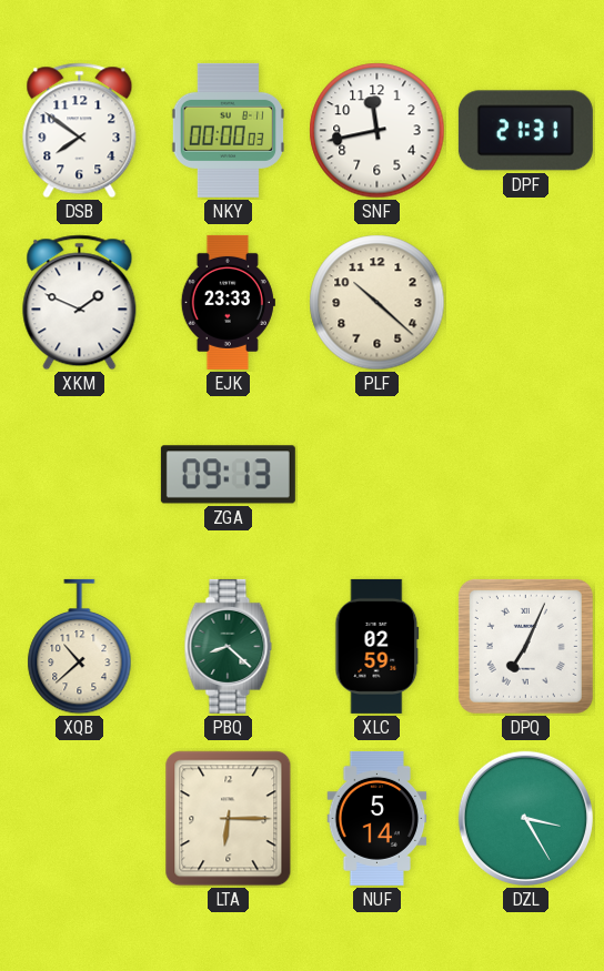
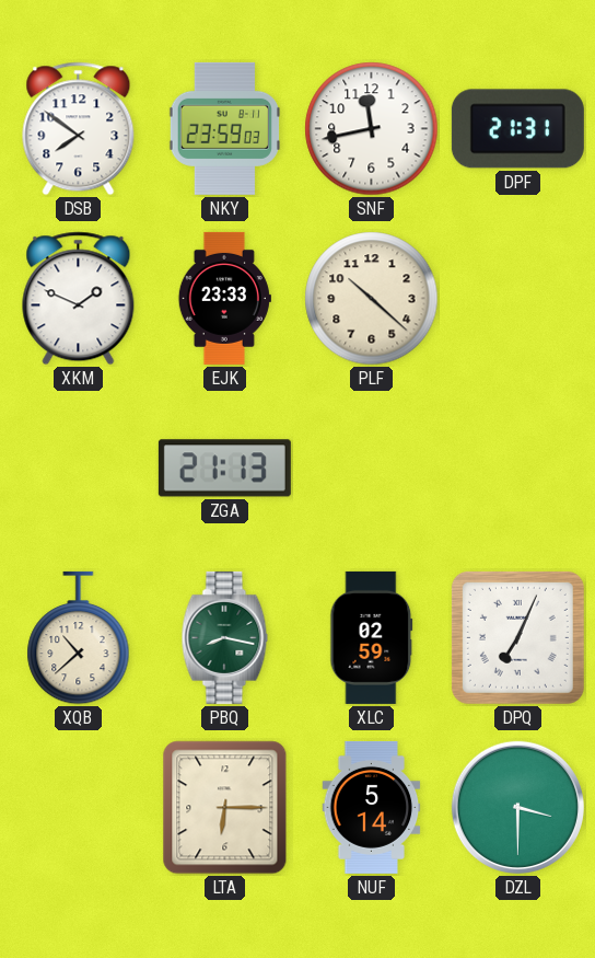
NKY: 00:00 -> 23:59 (224, 128)
ZGA: 09:13 -> 21:13 (224, 469)
PBQ: 8:22 -> 8:17 (225, 637)
DZL: 3:25 -> 3:30 (517, 807)
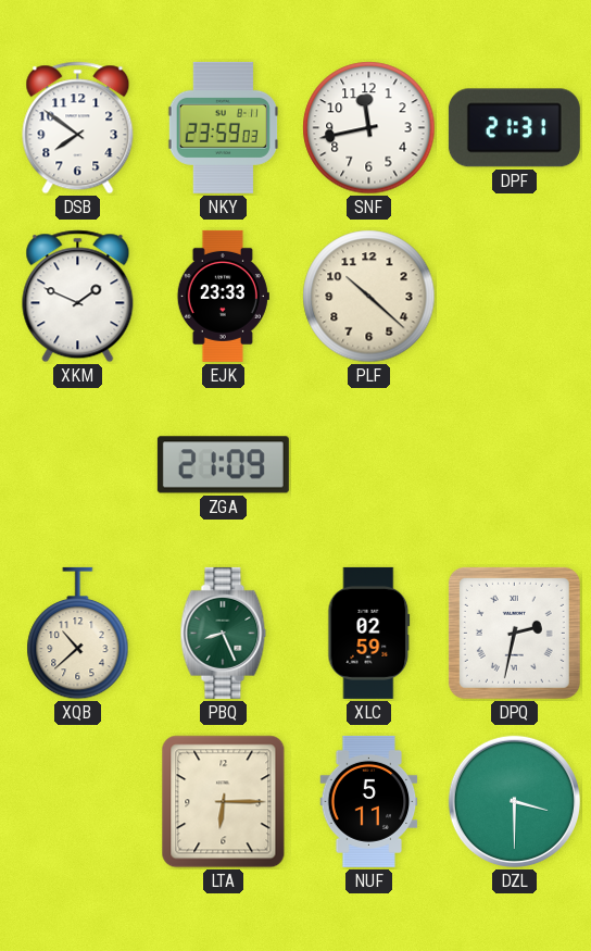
ZGA: 21:13 -> 21:09 (223, 465)
PBQ: 8:17 -> 8:26 (224, 633)
DPQ: 7:04 -> 2:32 (514, 633)
NUF: 5:14 -> 5:11 (369, 801)
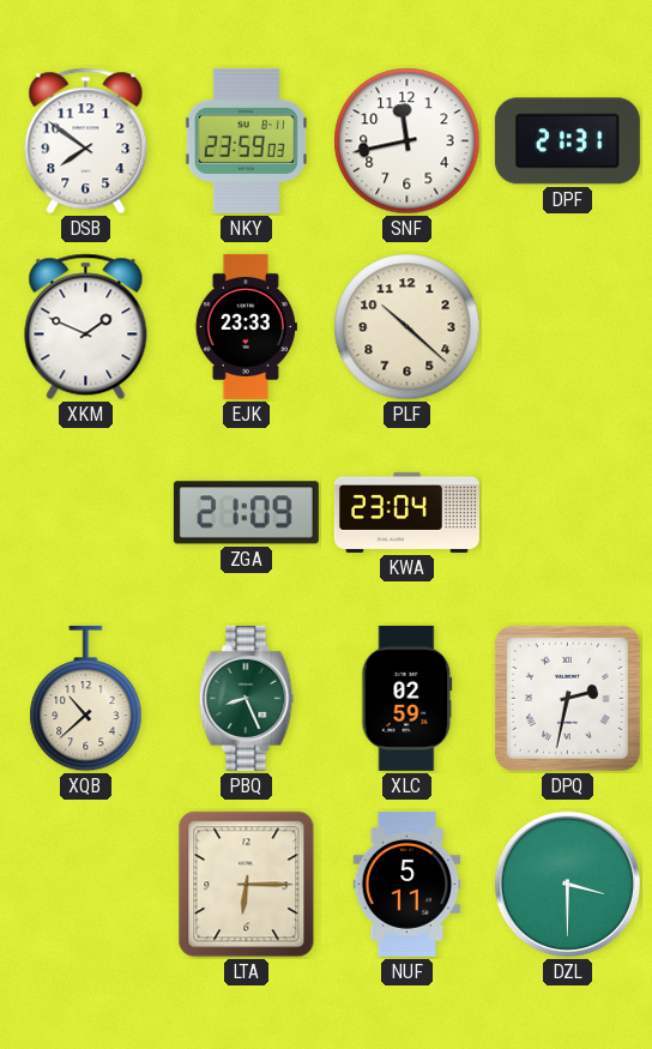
KWA: none -> 23:04 (406, 512)
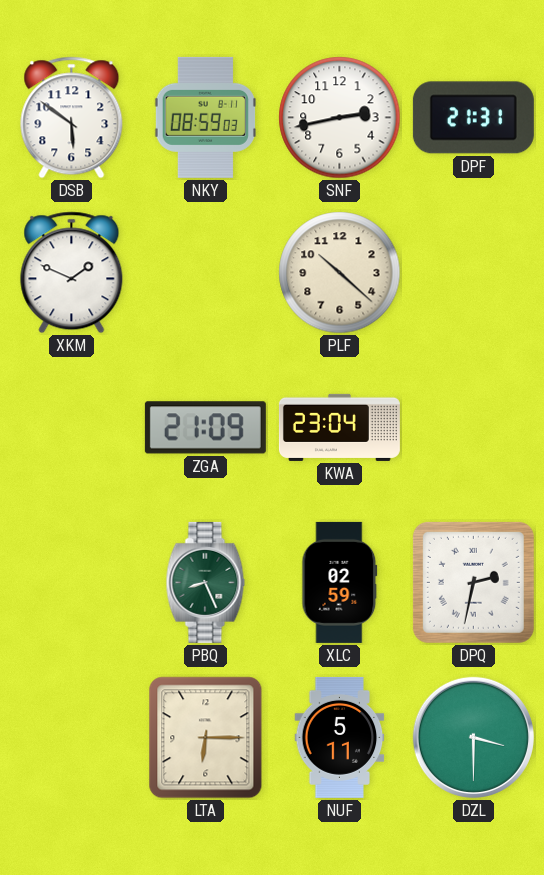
DSB: 7:51 -> 5:51 (72, 118)
NKY: 23:59 -> 08:59 (205, 117)
SNF: 11:43 -> 2:43 (340, 118)
EJK: 23:33 -> none (246, 326)
XQB: 10:38 -> none (86, 699)
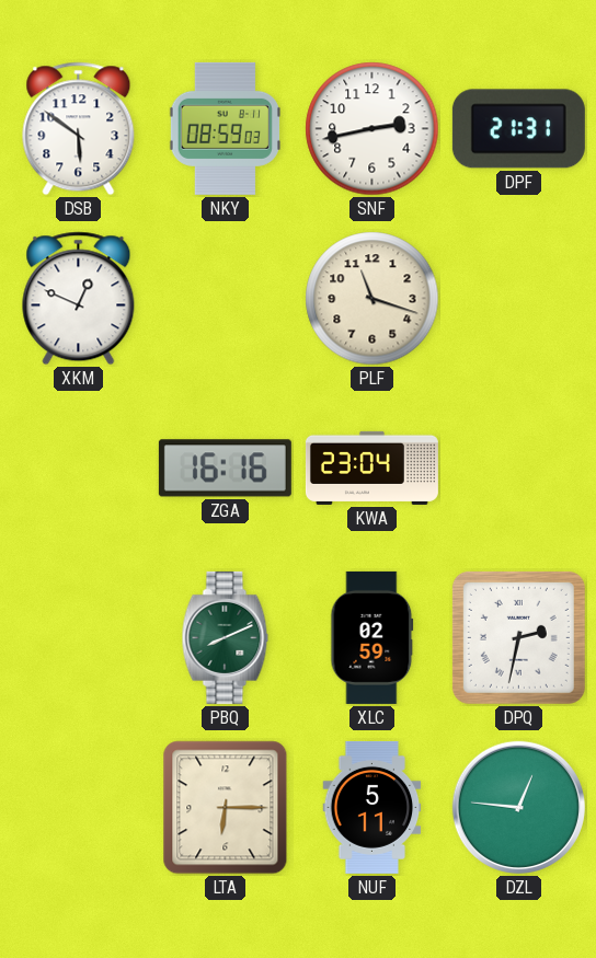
XKM: 1:49 -> 12:49 (79, 299)
PLF: 10:22 -> 11:18 (373, 299)
ZGA: 21:09 -> 16:16 (225, 469)
PBQ: 8:26 -> 8:11 (226, 637)
DZL: 3:30 -> 12:46 (518, 807)
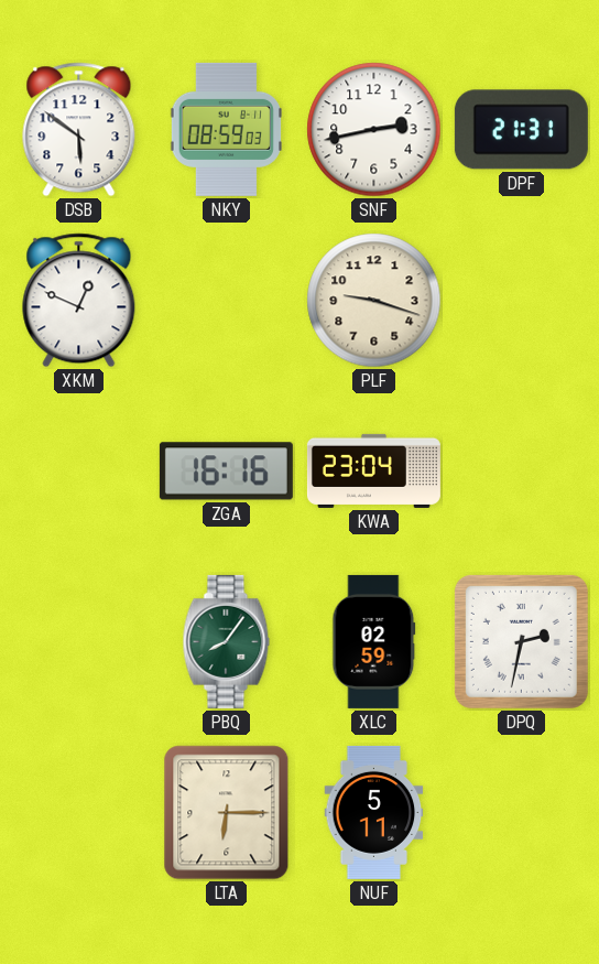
PLF: 11:18 -> 9:18 (374, 301)
PBQ: 8:11 -> 8:06 (227, 641)
DZL: 12:46 -> none (518, 807)
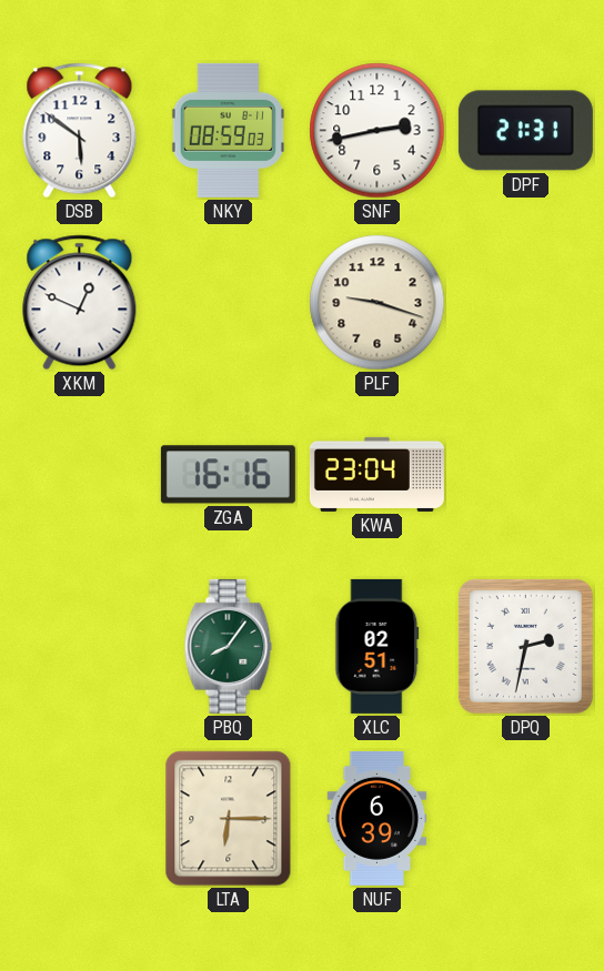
XLC: 02:59 -> 02:51 (377, 646)
NUF: 5:11 -> 6:39 (377, 818)
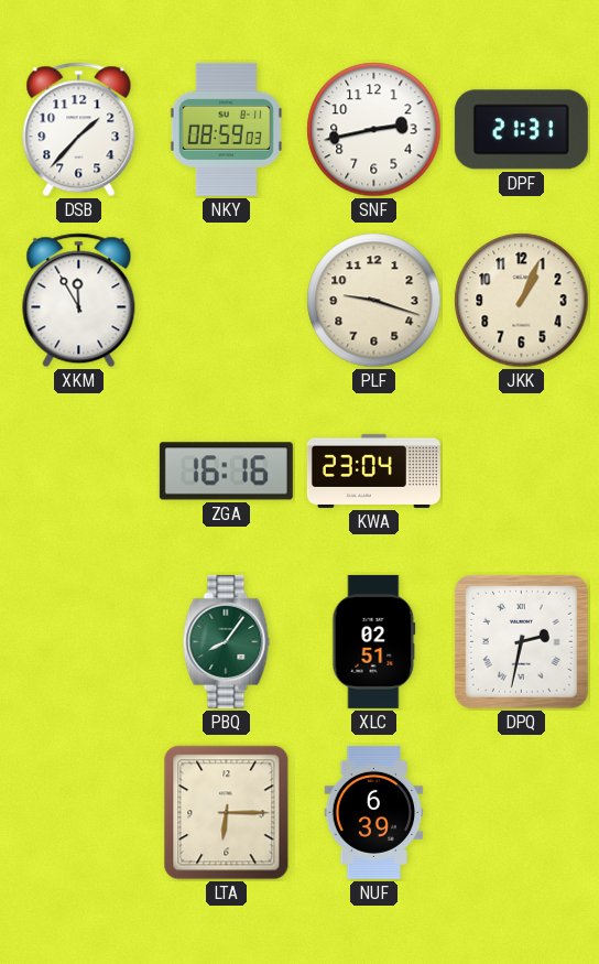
DSB: 5:51 -> 1:37 (79, 130)
XKM: 12:49 -> 11:55 (79, 301)
JKK: none -> 1:04 (522, 301)
